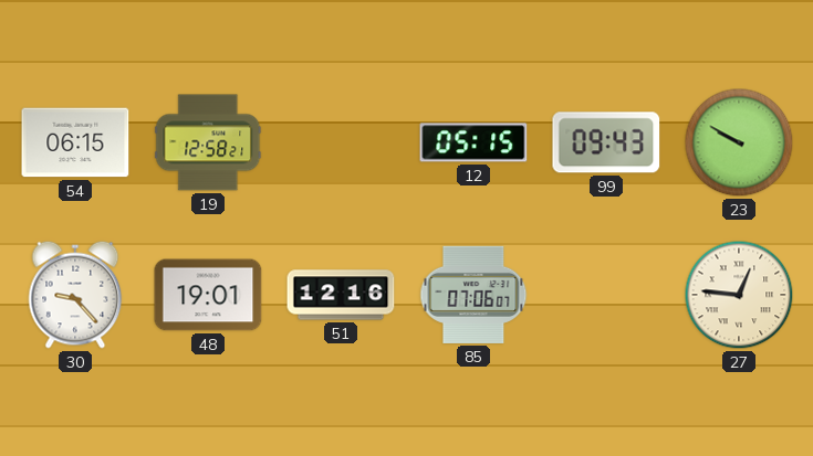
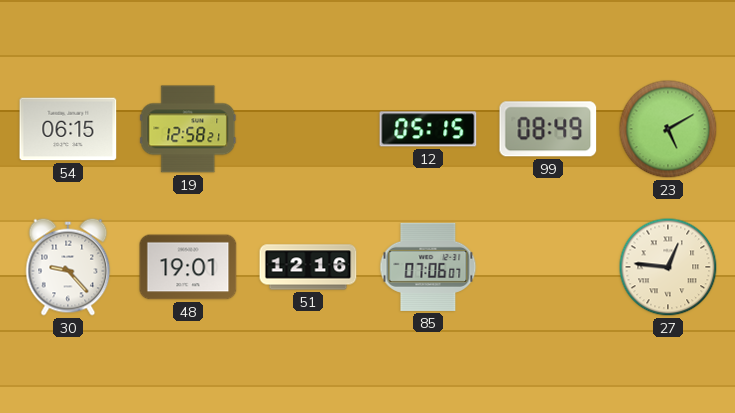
99: 09:43 -> 08:49 (548, 129)
23: 9:50 -> 5:10 (668, 129)
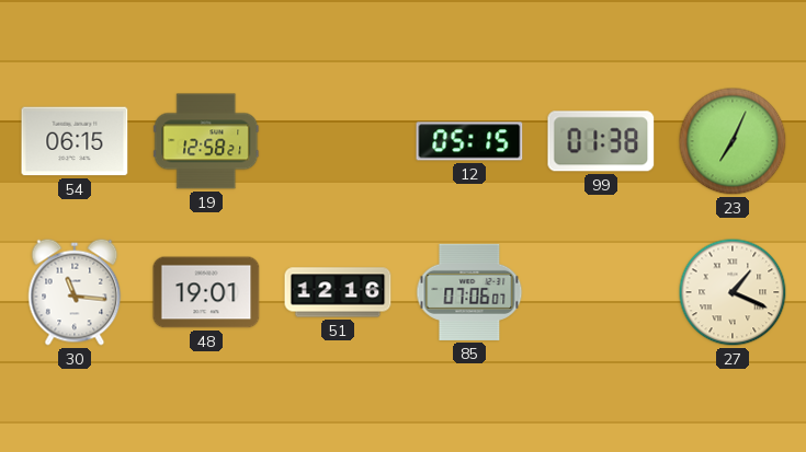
99: 08:49 -> 01:38 (601, 141)
23: 5:10 -> 7:04 (733, 141)
30: 9:23 -> 11:16 (75, 292)
27: 12:46 -> 1:19 (733, 292)
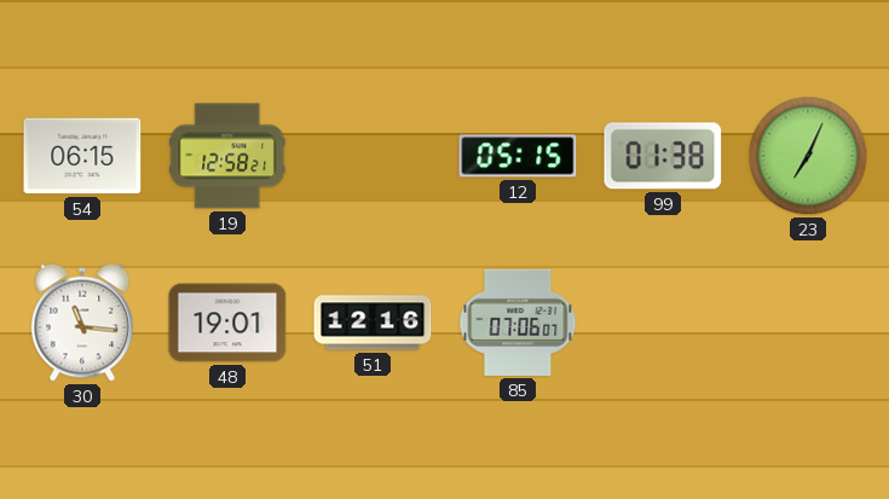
27: 1:19 -> none (733, 292)
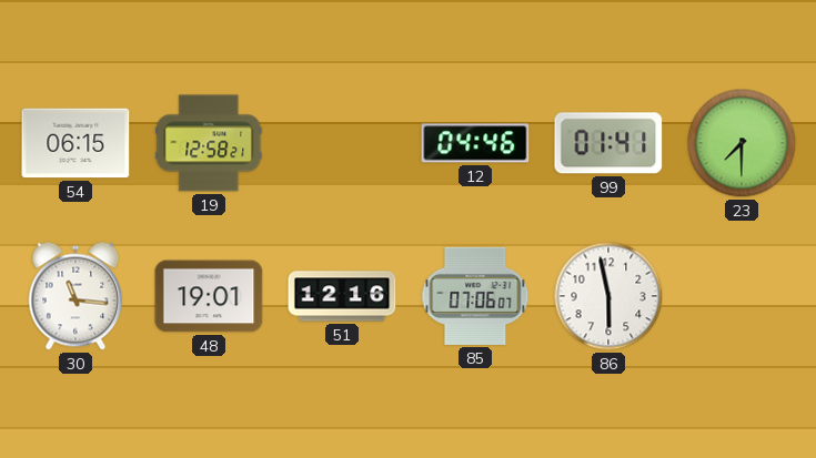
12: 05:15 -> 04:46 (475, 143)
99: 01:38 -> 01:41 (608, 143)
23: 7:04 -> 7:30 (742, 143)
86: none -> 5:58 (608, 296)
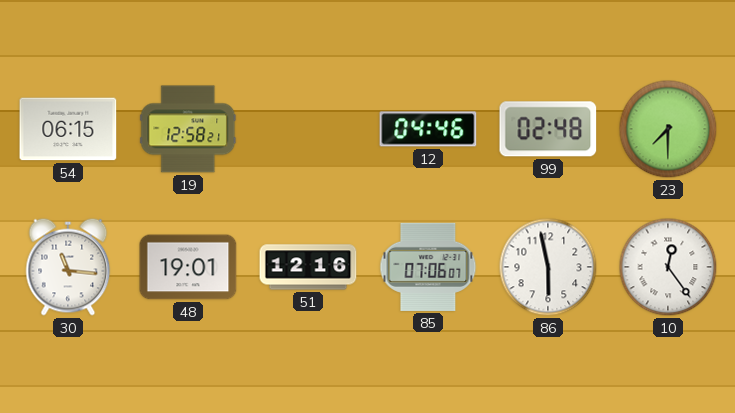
99: 01:41 -> 02:48 (548, 129)
10: none -> 12:24 (668, 267)
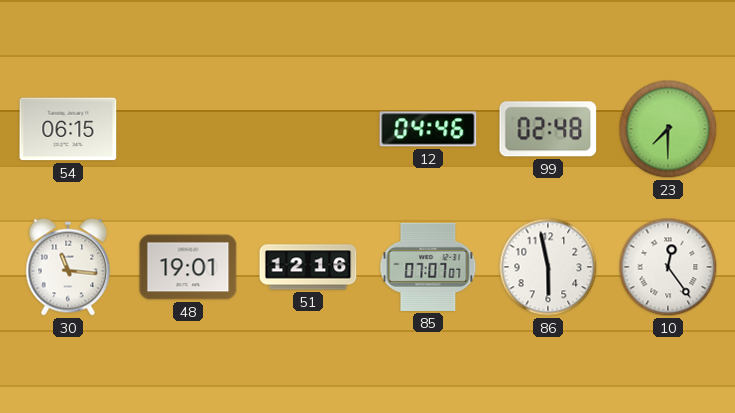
19: 12:58 -> none (188, 129)
85: 07:06 -> 07:07 (428, 267)
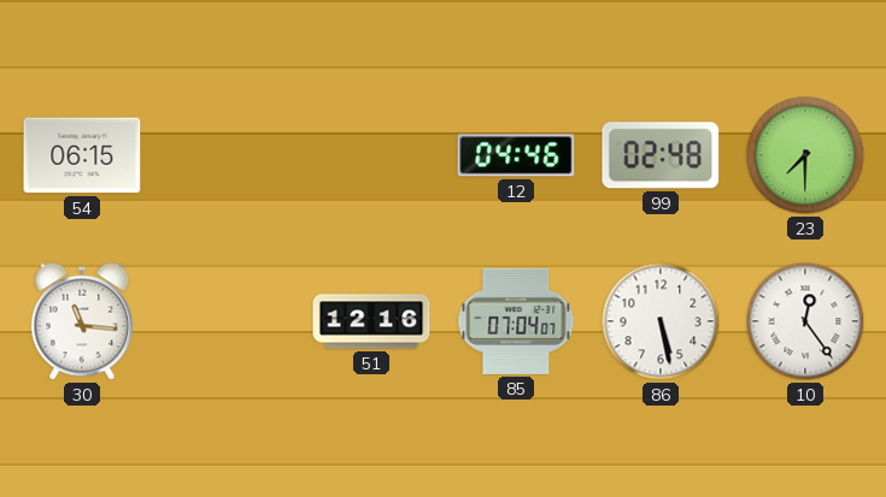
48: 19:01 -> none (188, 267)
85: 07:07 -> 07:04 (516, 321)
86: 5:58 -> 5:28 (661, 321)
